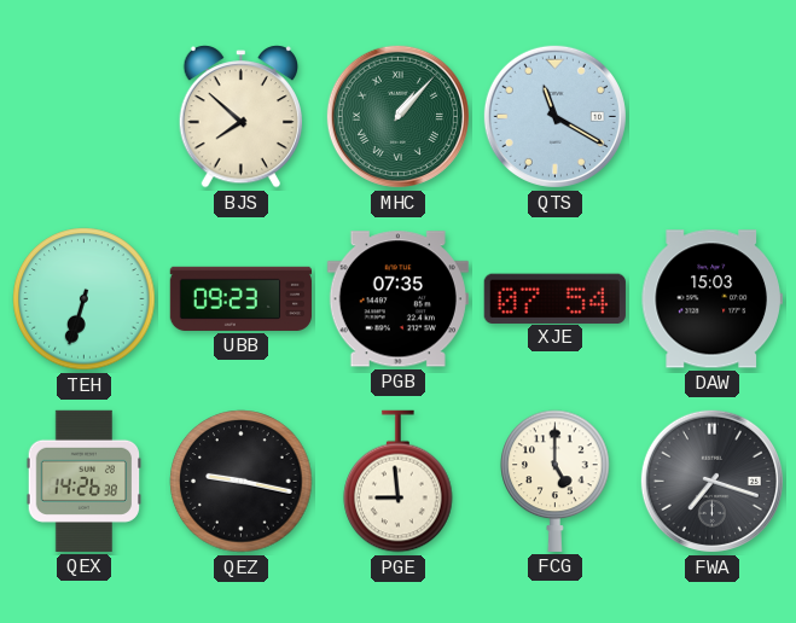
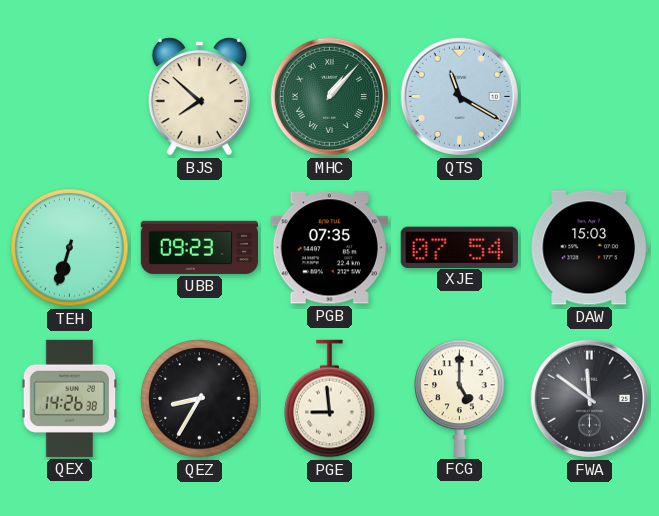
QEZ: 9:17 -> 8:35 (200, 399)
FWA: 7:18 -> 11:51 (589, 398)
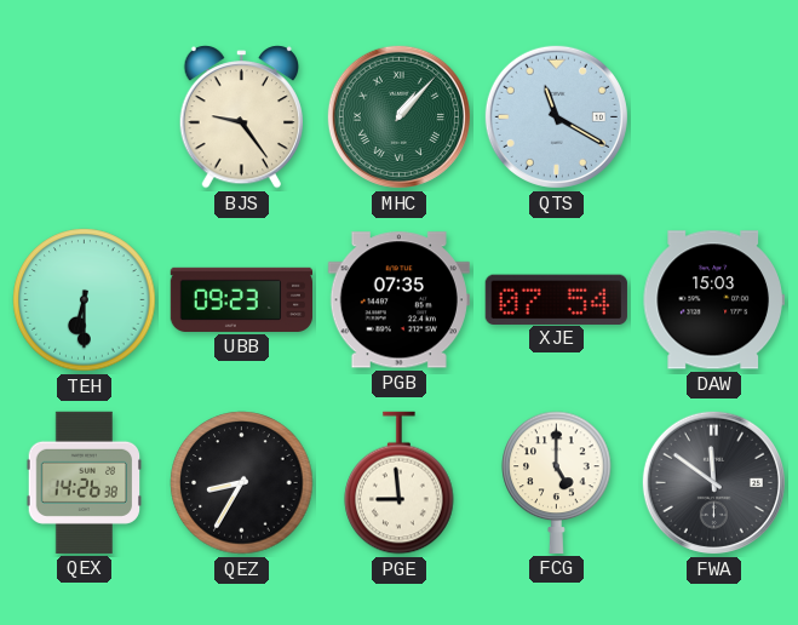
BJS: 7:52 -> 9:24 (241, 117)
TEH: 6:33 -> 6:30 (85, 300)
